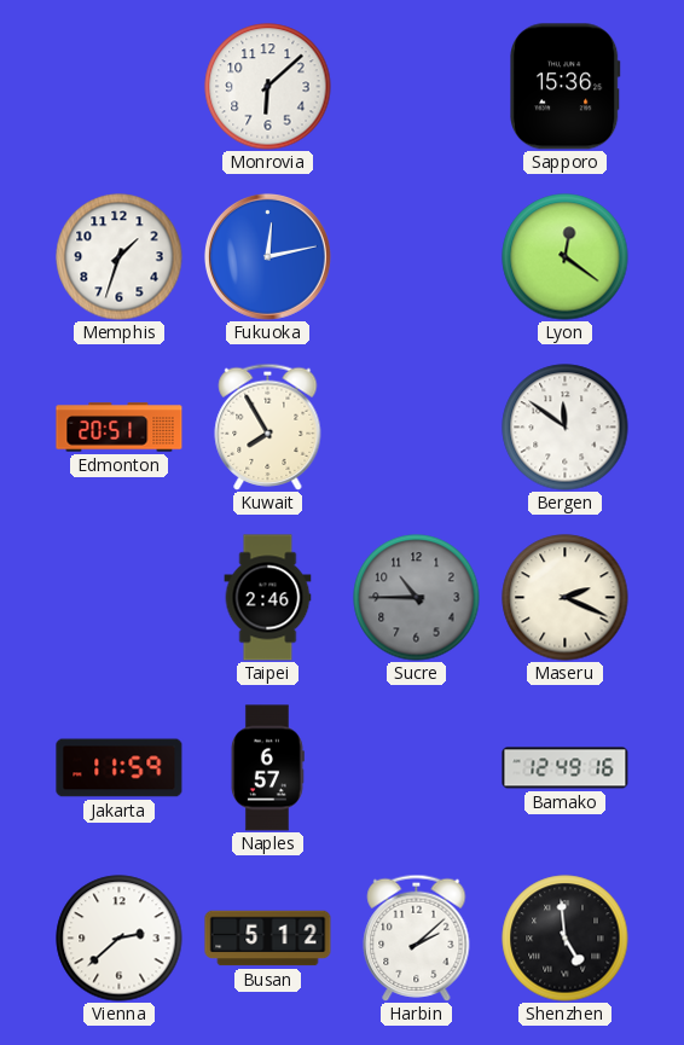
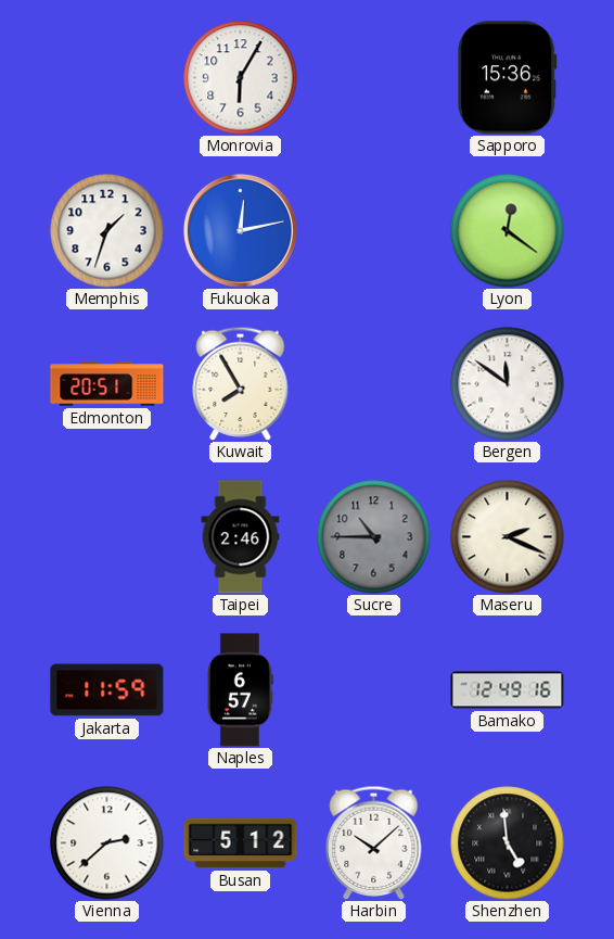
Monrovia: 6:08 -> 6:05 (241, 78)
Harbin: 2:08 -> 10:08 (374, 842)
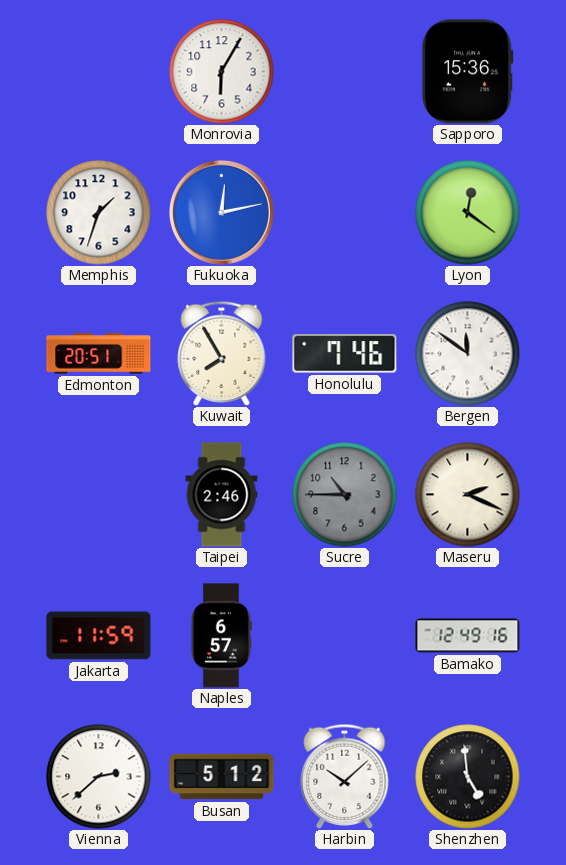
Honolulu: none -> 7:46 (345, 354)
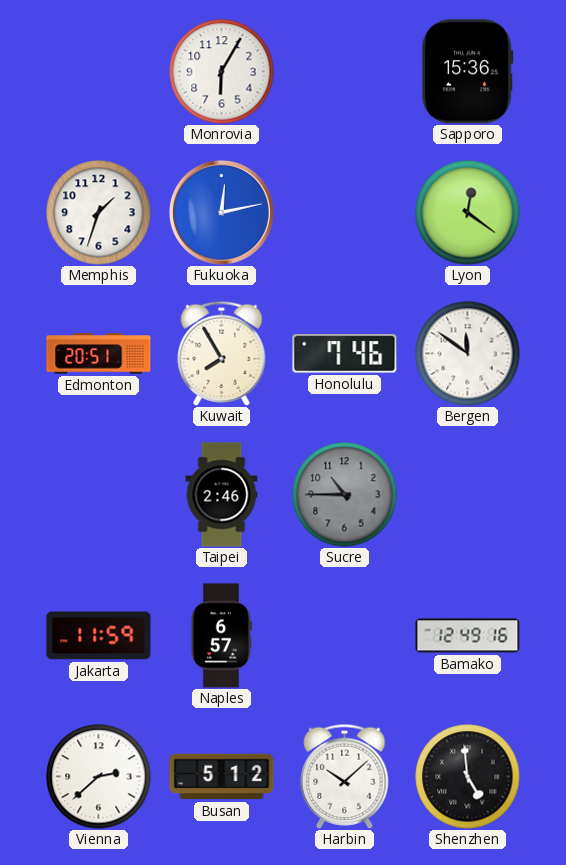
Maseru: 2:19 -> none (468, 495)
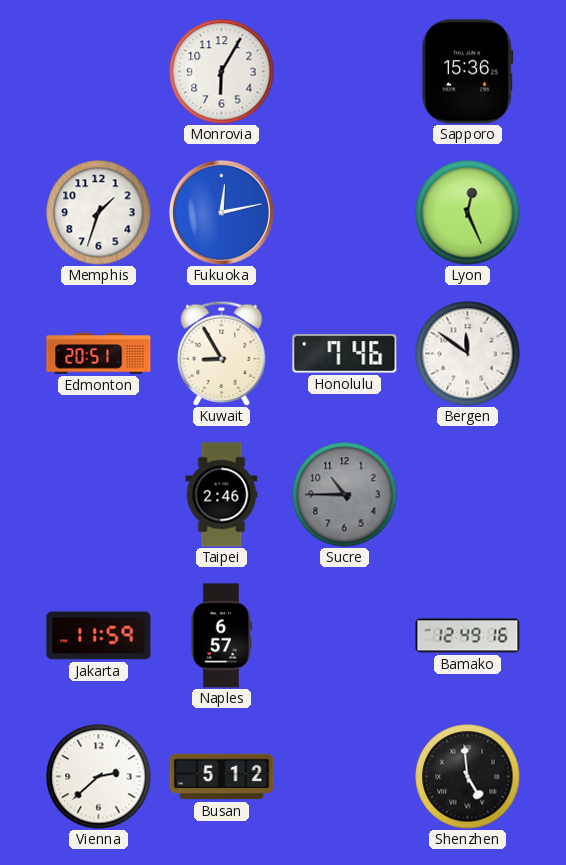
Lyon: 12:21 -> 12:26 (468, 213)
Kuwait: 7:55 -> 8:55 (222, 353)
Harbin: 10:08 -> none (345, 776)
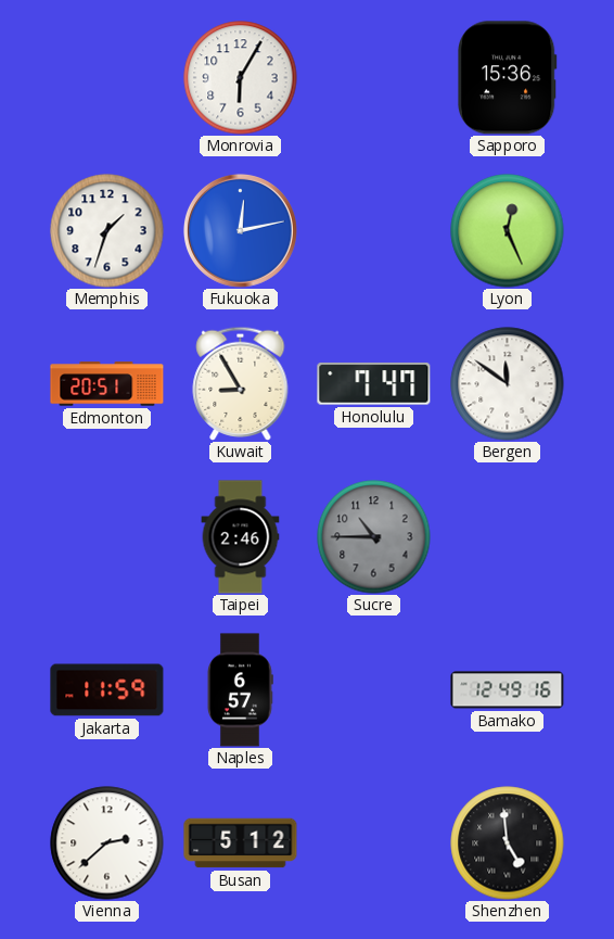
Honolulu: 7:46 -> 7:47 (374, 384)
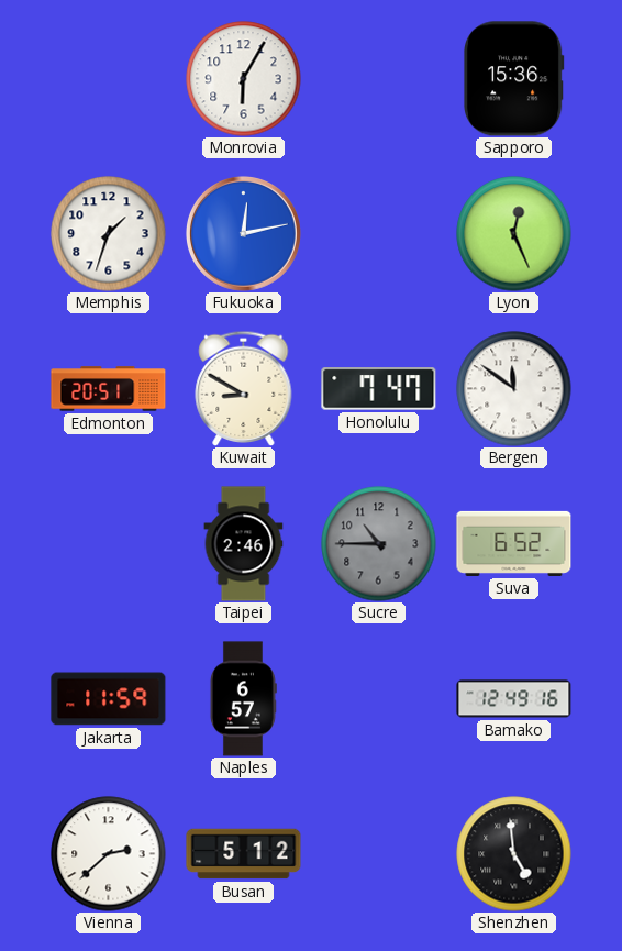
Kuwait: 8:55 -> 8:50 (244, 388)
Suva: none -> 6:52 (514, 543)
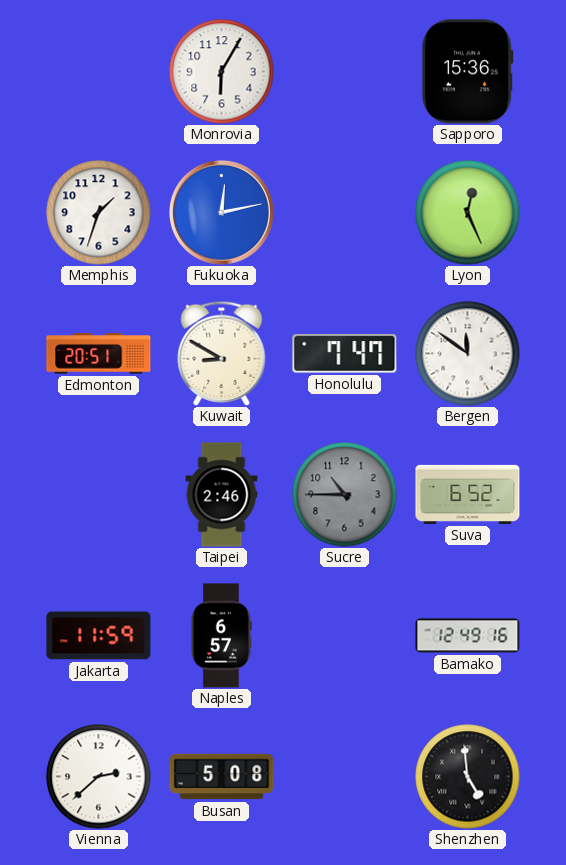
Busan: 5:12 -> 5:08 (222, 777)
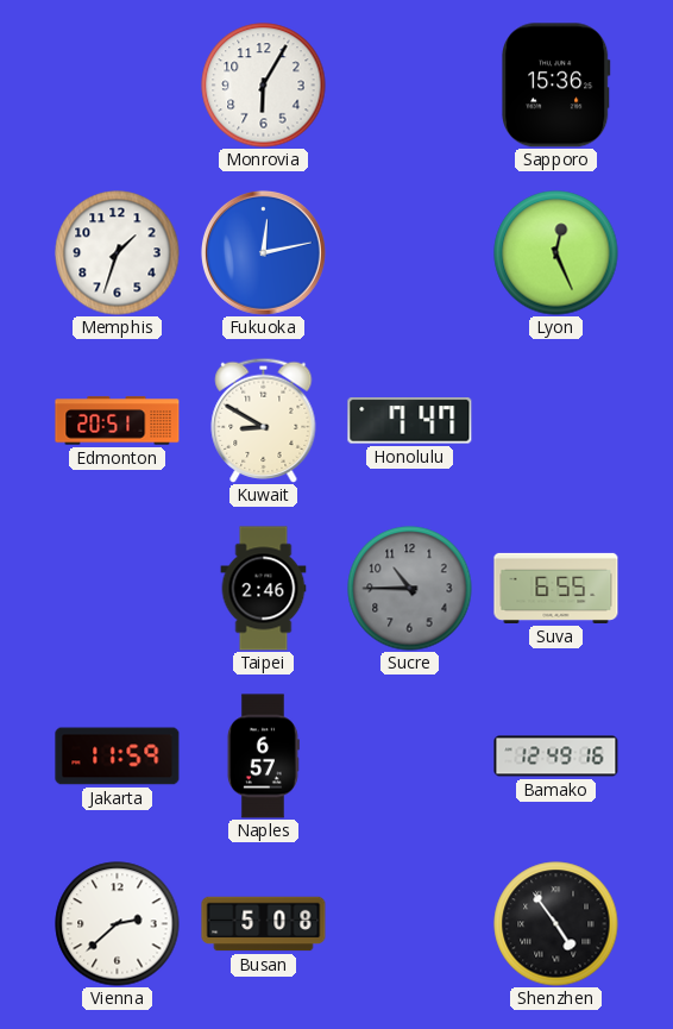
Bergen: 11:51 -> none (468, 354)
Suva: 6:52 -> 6:55 (556, 588)
Shenzhen: 4:59 -> 4:54 (556, 924)
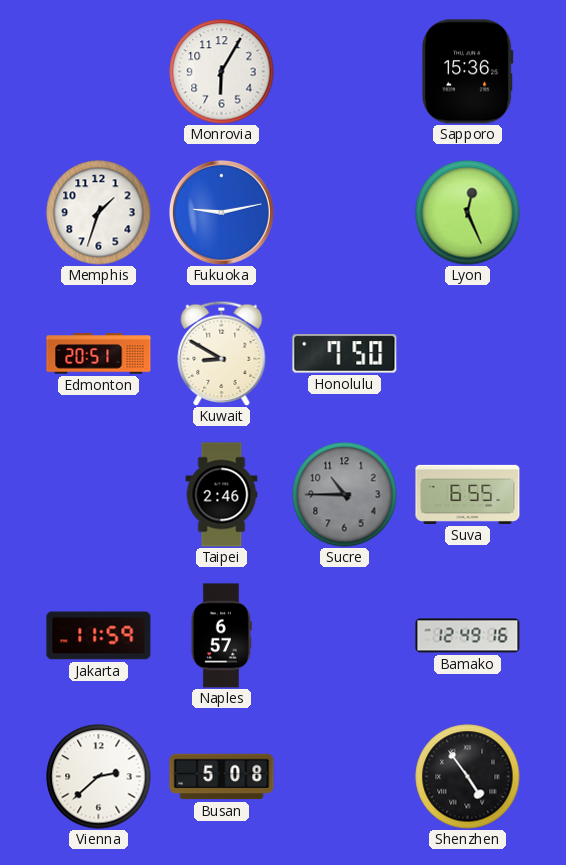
Fukuoka: 12:13 -> 9:13 (221, 212)
Honolulu: 7:47 -> 7:50 (345, 354)
